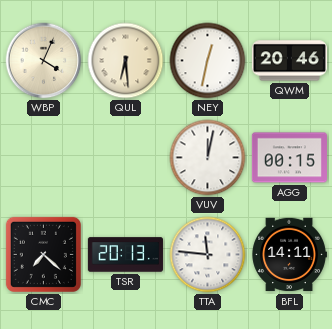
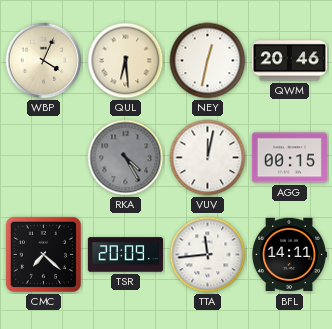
RKA: none -> 4:25 (126, 158)
TSR: 20:13 -> 20:09 (125, 255)
TTA: 11:46 -> 11:44 (208, 255)
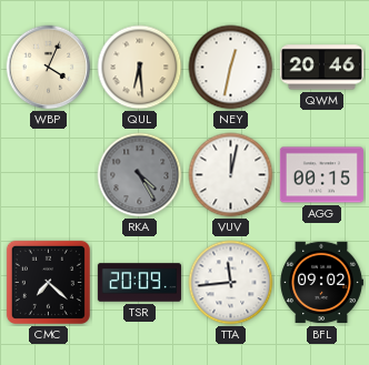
BFL: 14:11 -> 09:02 (321, 283)
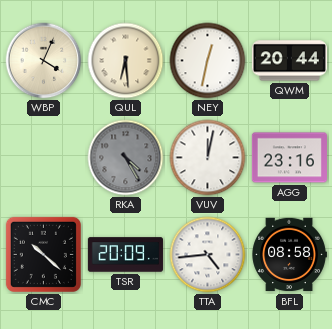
QWM: 20:46 -> 20:44 (289, 61)
AGG: 00:15 -> 23:16 (289, 158)
CMC: 7:22 -> 10:22 (43, 254)
TTA: 11:44 -> 4:44 (208, 255)
BFL: 09:02 -> 08:58 (289, 255)
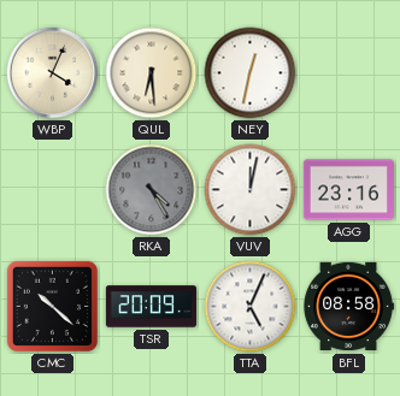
QWM: 20:44 -> none (289, 61)
TTA: 4:44 -> 5:04 (251, 307)
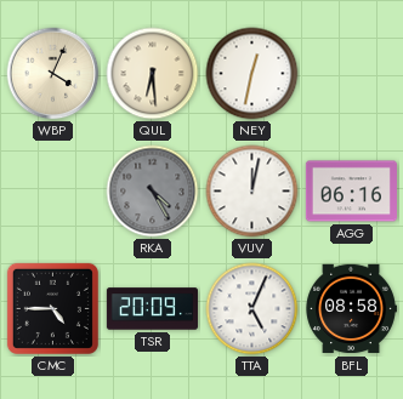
AGG: 23:16 -> 06:16 (351, 192)
CMC: 10:22 -> 4:45 (52, 308)
